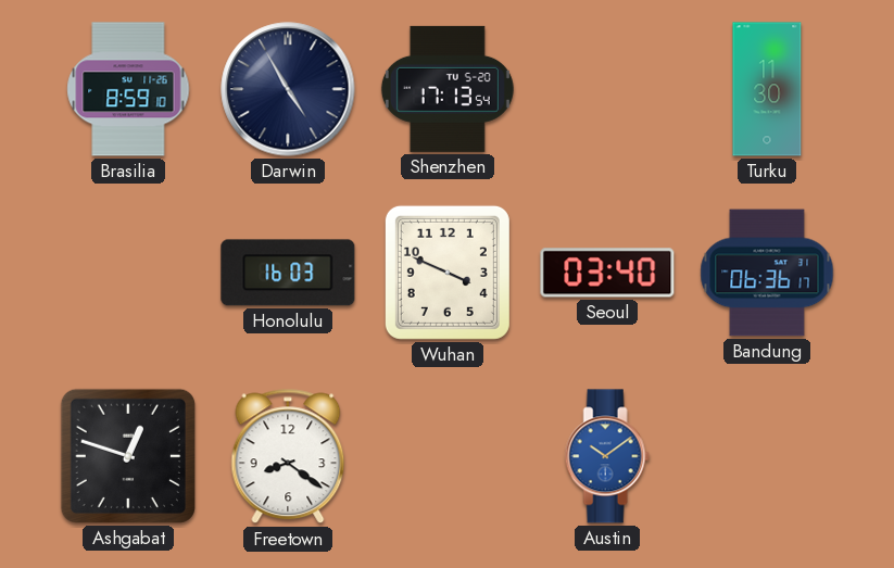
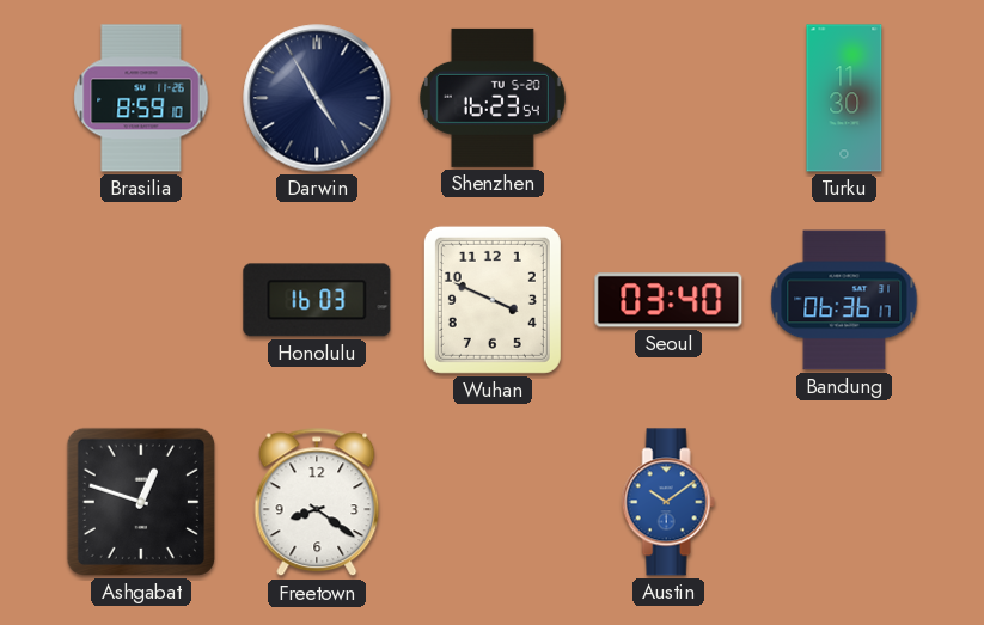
Shenzhen: 17:13 -> 16:23 (493, 98)
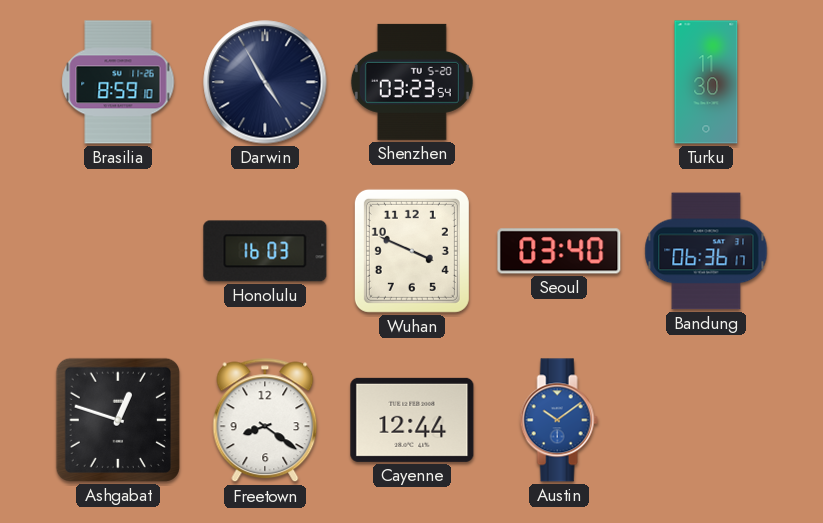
Shenzhen: 16:23 -> 03:23 (412, 82)
Cayenne: none -> 12:44 (412, 420)
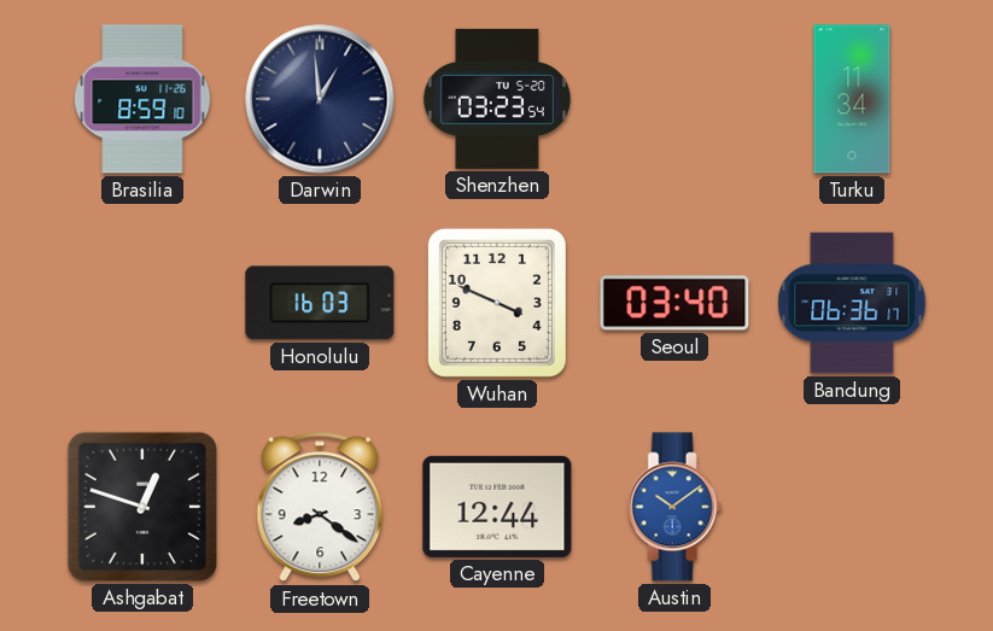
Darwin: 4:55 -> 12:59 (320, 99)
Turku: 11:30 -> 11:34 (852, 99)
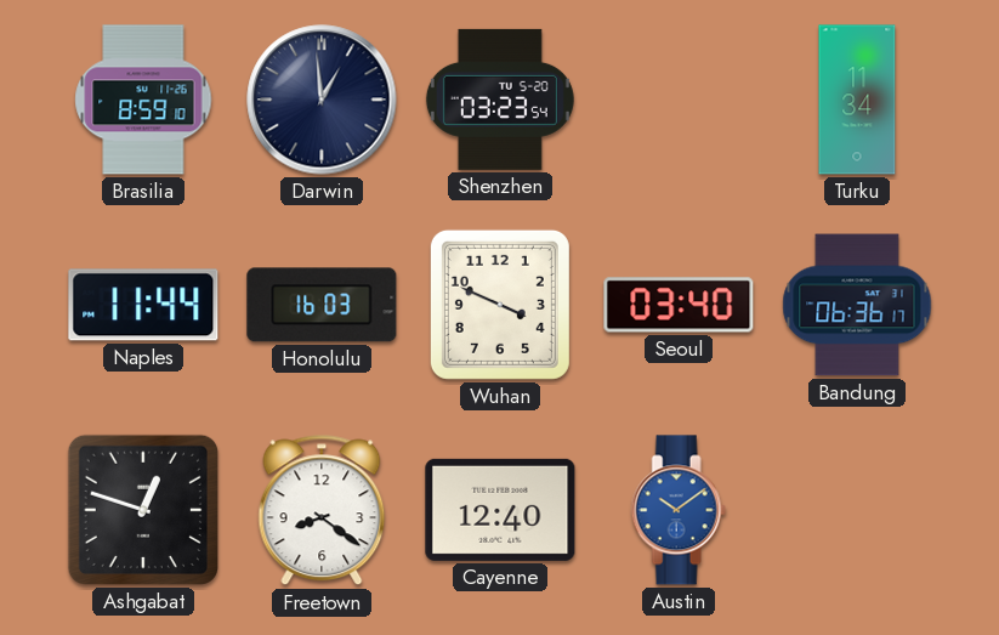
Naples: none -> 11:44 (143, 305)
Cayenne: 12:44 -> 12:40 (500, 510)
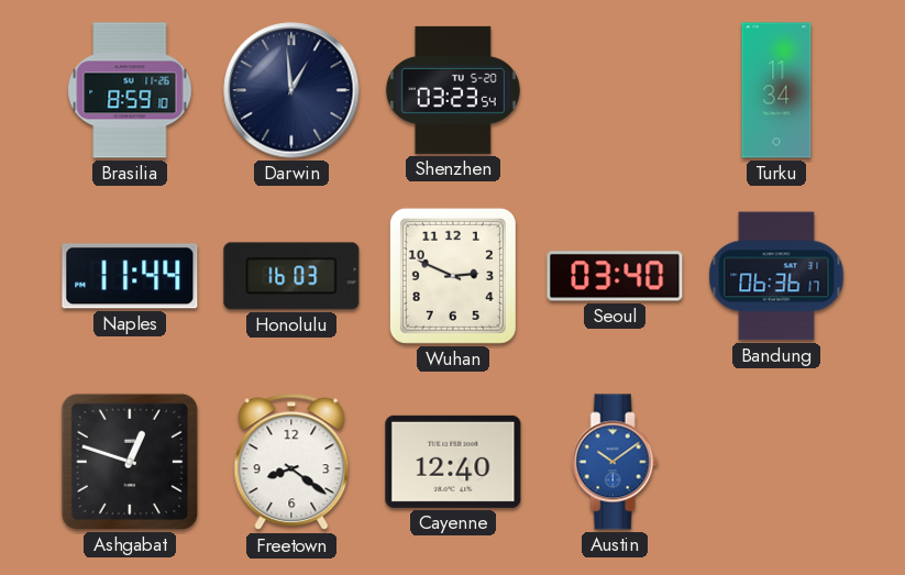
Wuhan: 3:49 -> 2:49 (453, 276)
